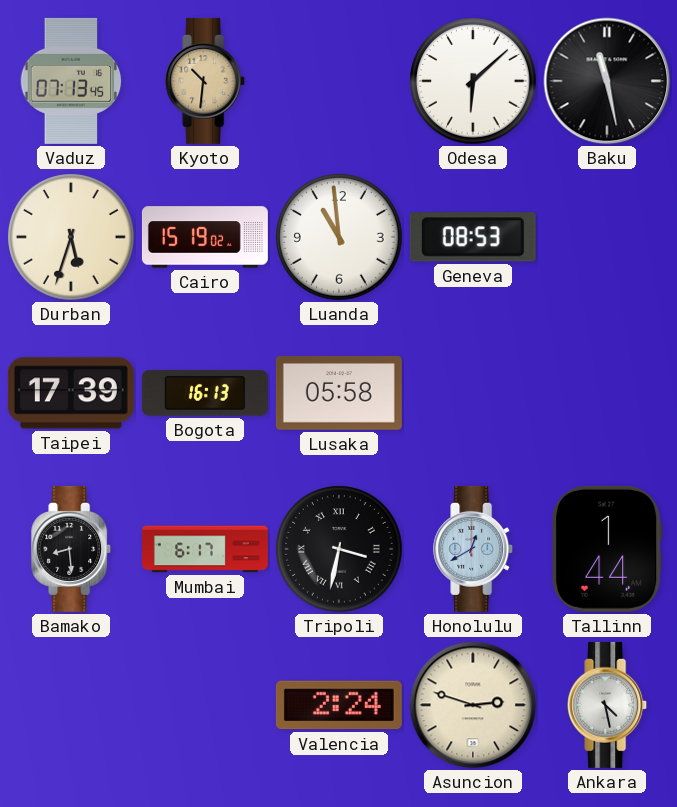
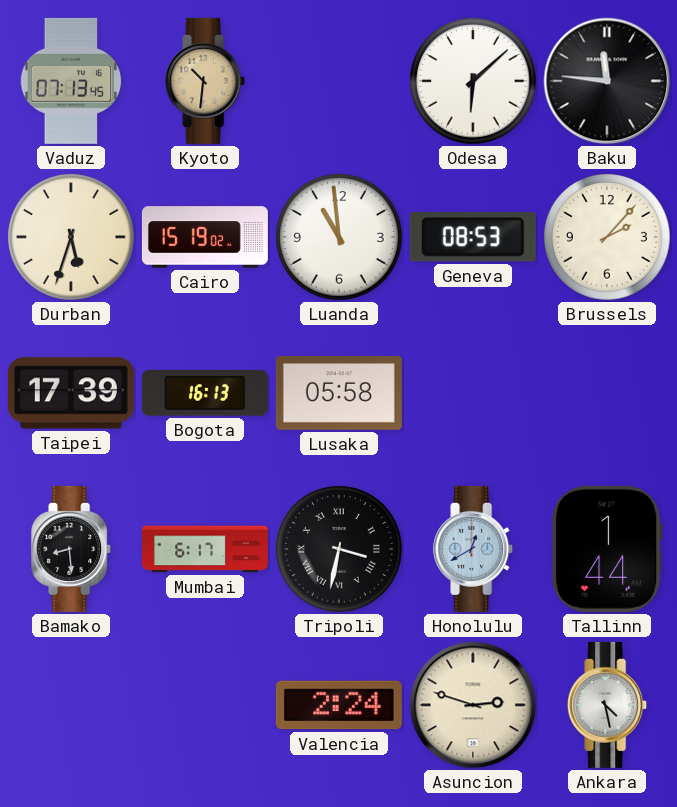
Baku: 11:28 -> 11:46 (607, 81)
Brussels: none -> 2:07 (608, 238)
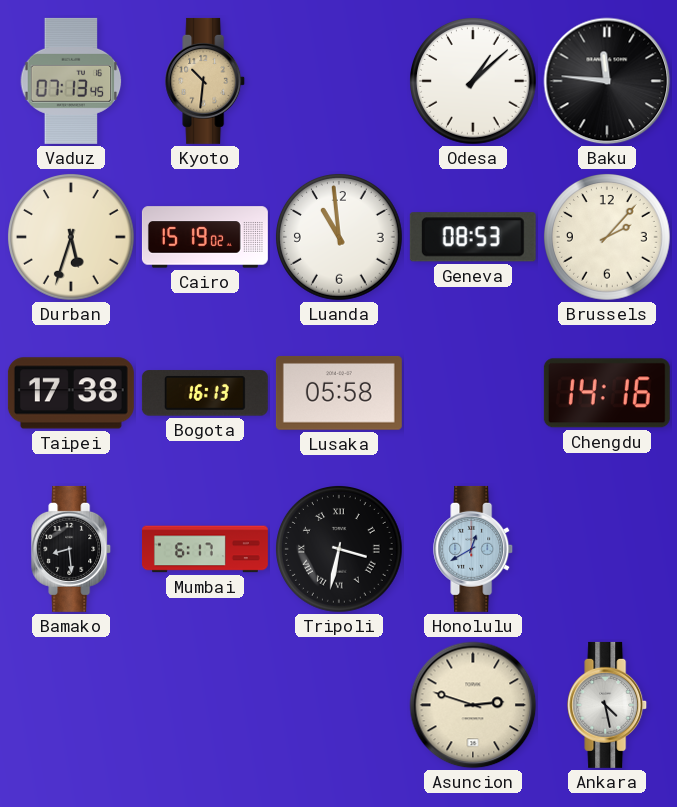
Odesa: 6:08 -> 1:08 (474, 82)
Taipei: 17:39 -> 17:38 (71, 393)
Chengdu: none -> 14:16 (607, 393)
Tallinn: 1:44 -> none (607, 549)
Valencia: 2:24 -> none (339, 705)
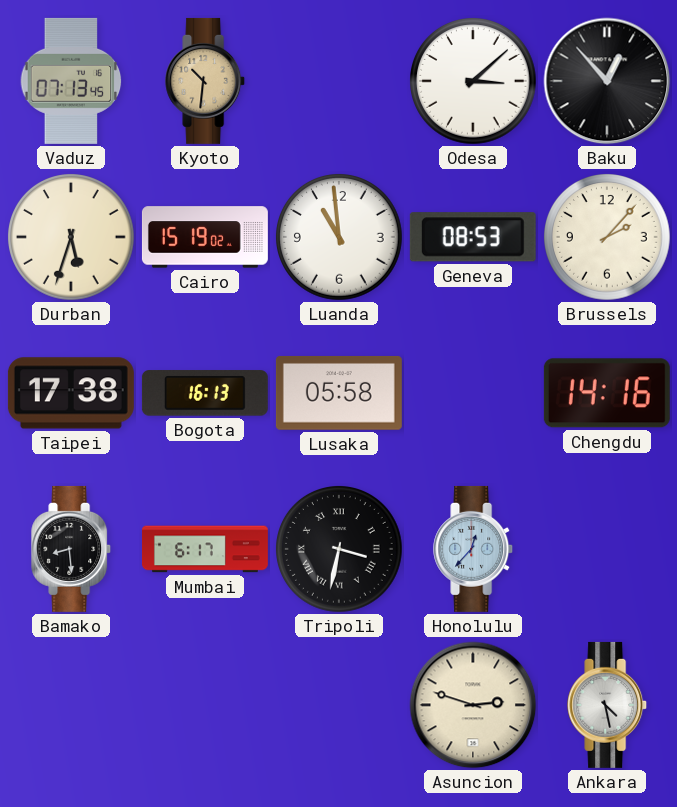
Odesa: 1:08 -> 3:08 (474, 82)
Baku: 11:46 -> 12:53 (607, 81)
Honolulu: 12:40 -> 12:37 (474, 549)
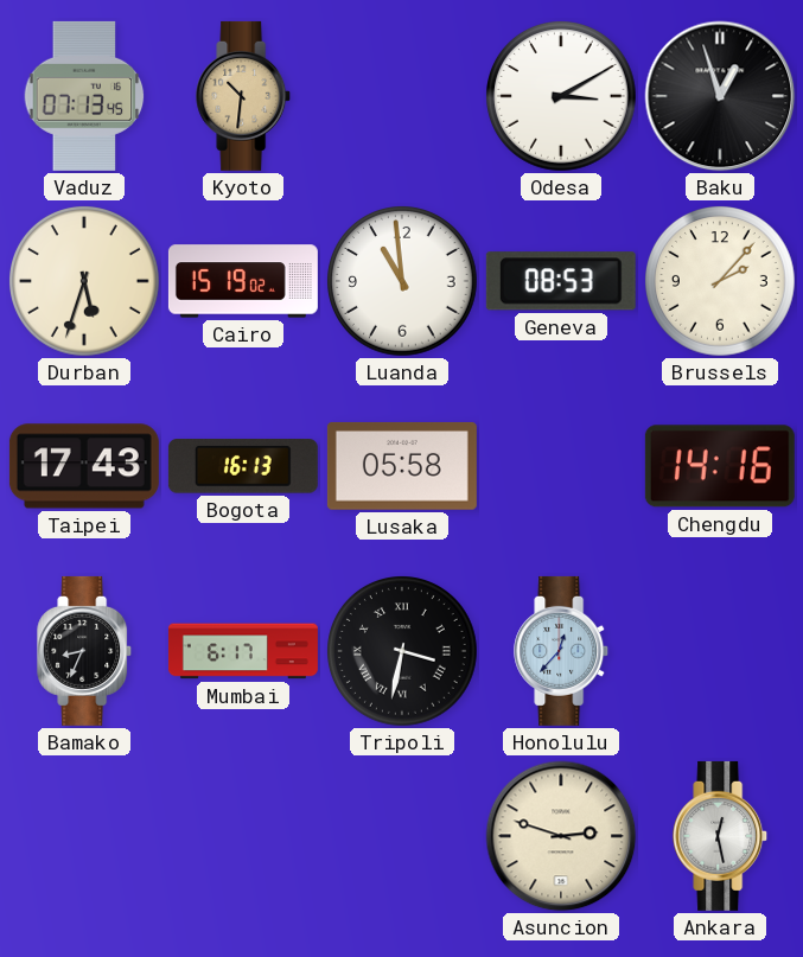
Odesa: 3:08 -> 3:10 (562, 97)
Baku: 12:53 -> 12:57 (720, 96)
Taipei: 17:38 -> 17:43 (84, 466)
Bamako: 8:29 -> 8:34 (85, 651)
Ankara: 4:28 -> 12:28 (721, 836)
